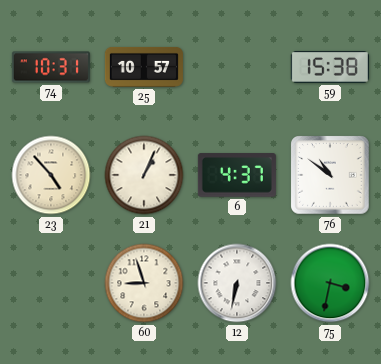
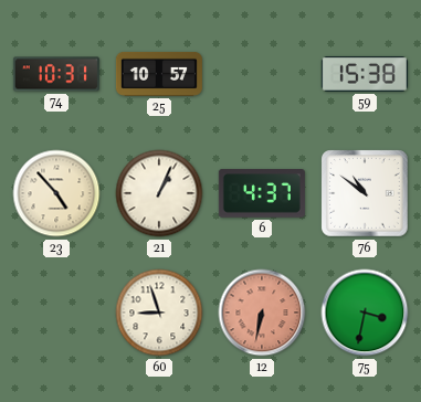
12 dial: white -> salmon (262, 313)
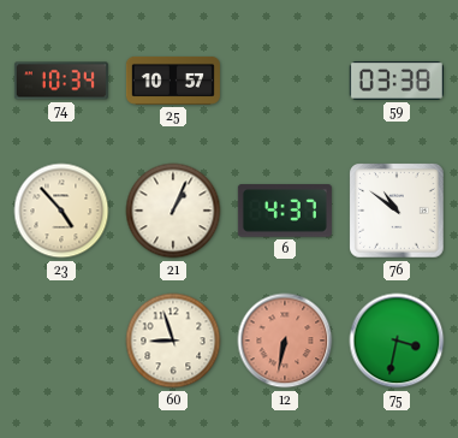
74: 10:31 -> 10:34 (61, 81)
59: 15:38 -> 03:38 (397, 81)
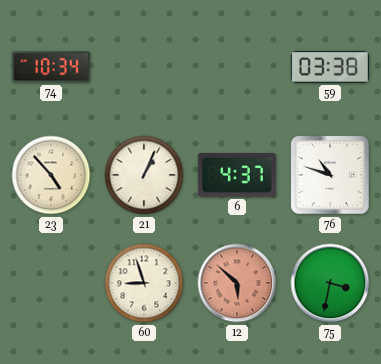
25: 10:57 -> none (173, 81)
76: 10:51 -> 10:48 (331, 176)
12: 6:32 -> 5:52 (237, 283)
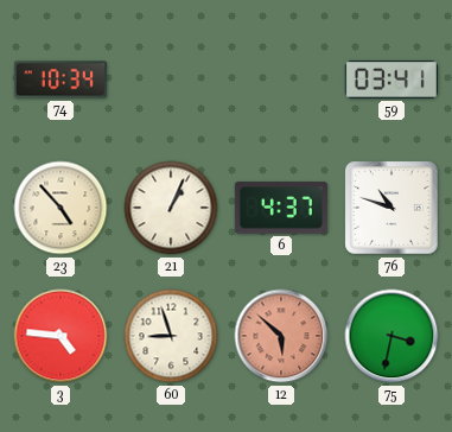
59: 03:38 -> 03:41 (391, 80)
3: none -> 4:46 (61, 336)
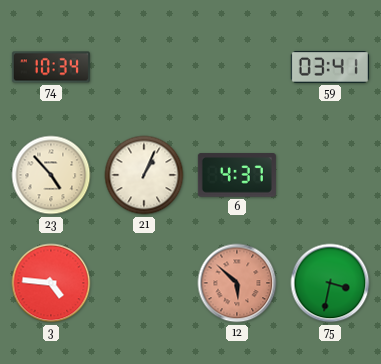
76: 10:48 -> none (393, 209)
60: 8:57 -> none (171, 336)
